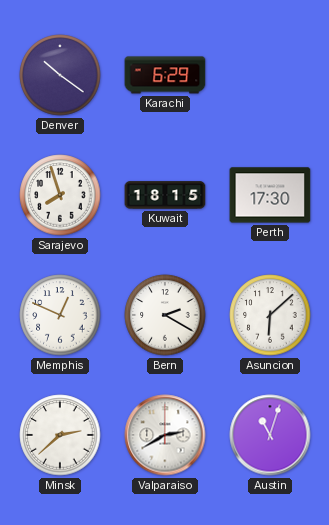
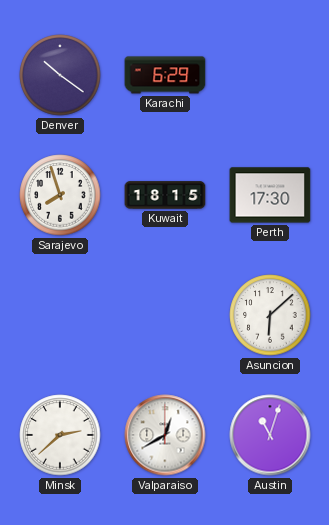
Memphis: 12:49 -> none (60, 315)
Bern: 2:20 -> none (165, 315)
Valparaiso: 2:40 -> 12:40 (165, 435)
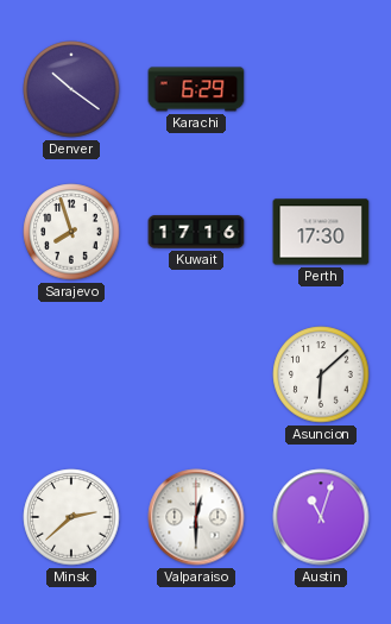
Kuwait: 18:15 -> 17:16 (196, 232)
Valparaiso: 12:40 -> 12:30 (196, 517)
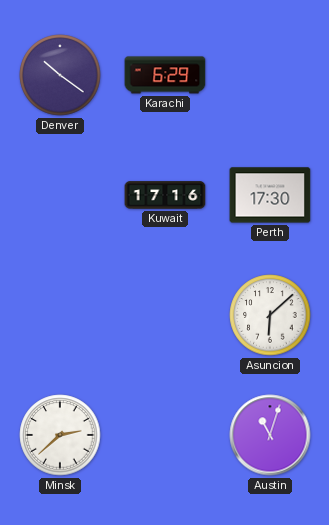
Sarajevo: 7:57 -> none (71, 232)
Valparaiso: 12:30 -> none (196, 517)
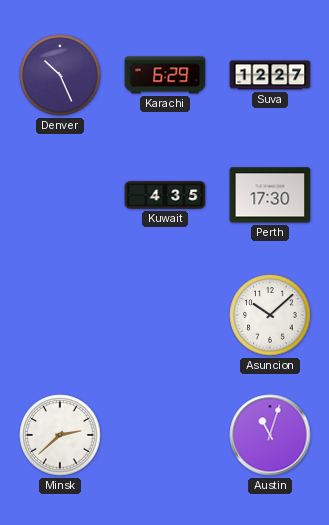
Denver: 10:21 -> 10:26 (60, 75)
Suva: none -> 12:27 (270, 75)
Kuwait: 17:16 -> 4:35 (165, 195)
Asuncion: 6:08 -> 10:08 (270, 315)
